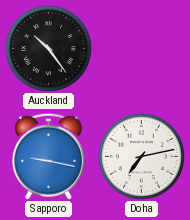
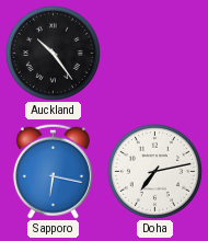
Sapporo: 9:17 -> 6:17 (53, 171)
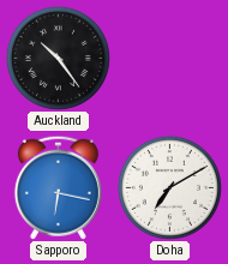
Doha: 7:13 -> 7:10 (169, 187)
